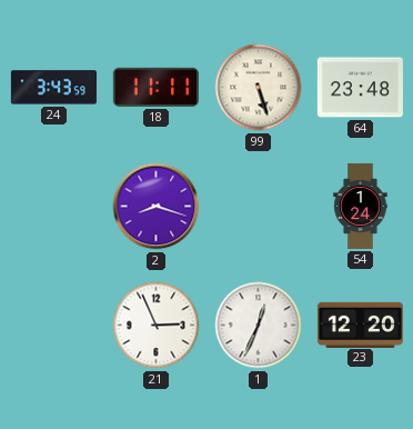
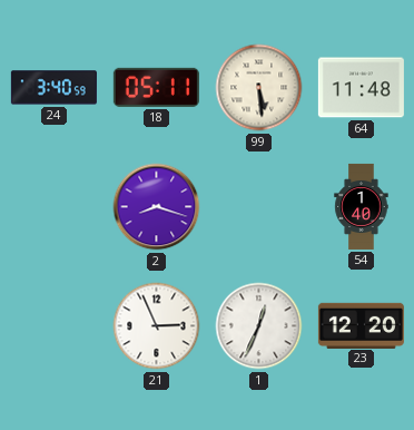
24: 3:43 -> 3:40 (53, 88)
18: 11:11 -> 05:11 (156, 87)
99: 5:27 -> 5:29 (259, 88)
64: 23:48 -> 11:48 (361, 88)
54: 1:24 -> 1:40 (362, 206)
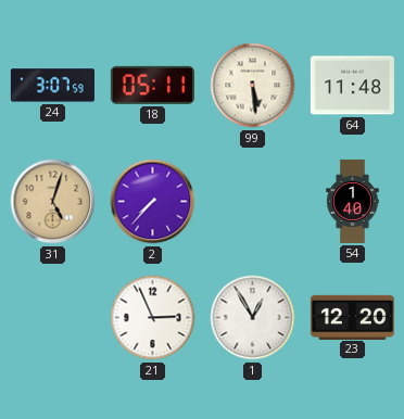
24: 3:40 -> 3:07 (52, 86)
31: none -> 5:03 (53, 202)
2: 8:18 -> 7:37 (153, 202)
1: 12:34 -> 12:55 (253, 318)
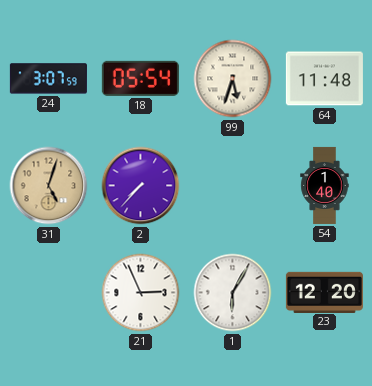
18: 05:11 -> 05:54 (140, 78)
99: 5:29 -> 5:33 (233, 79)
1: 12:55 -> 6:05 (233, 293)
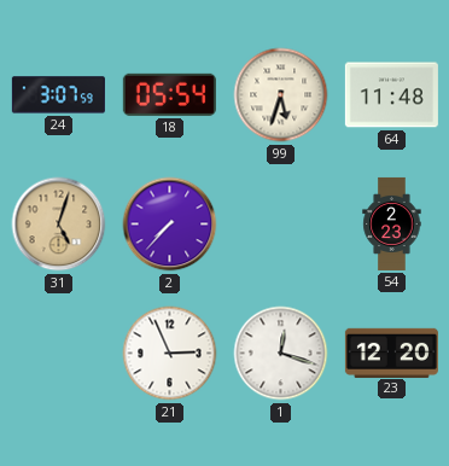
54: 1:40 -> 2:23 (392, 223)
1: 6:05 -> 12:18 (281, 354)
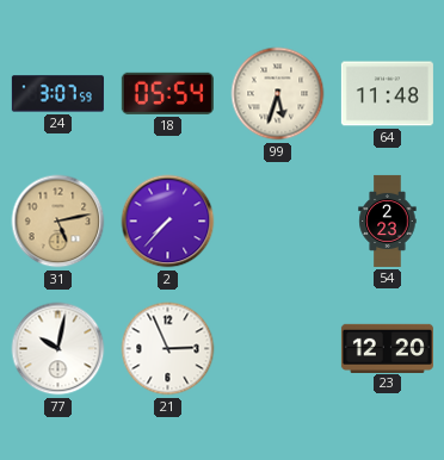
31: 5:03 -> 5:13 (58, 222)
77: none -> 10:02 (58, 349)
1: 12:18 -> none (281, 354)
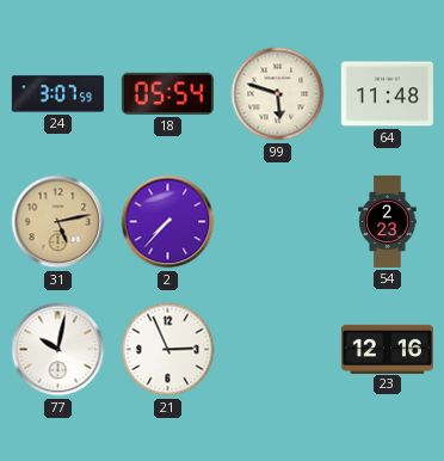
99: 5:33 -> 5:48 (278, 94)
23: 12:20 -> 12:16 (387, 349)
